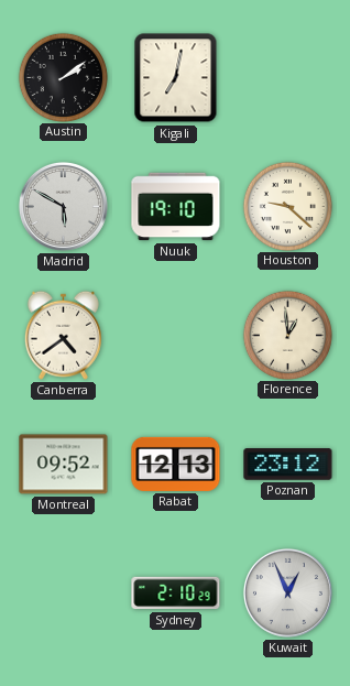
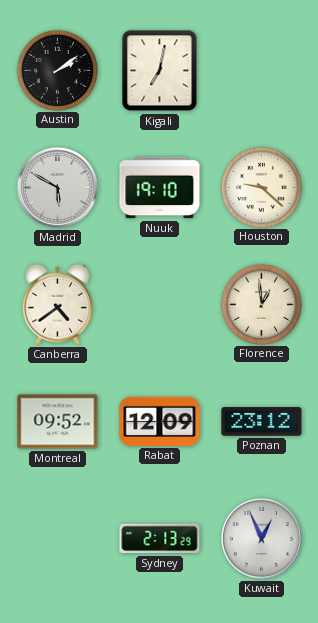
Rabat: 12:13 -> 12:09 (160, 421)
Sydney: 2:10 -> 2:13 (160, 539)
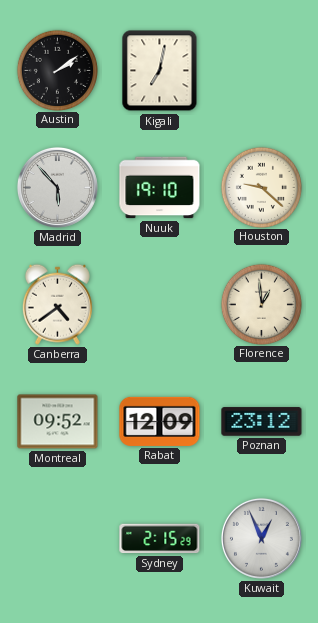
Madrid: 5:50 -> 5:53 (57, 187)
Sydney: 2:13 -> 2:15 (160, 539)
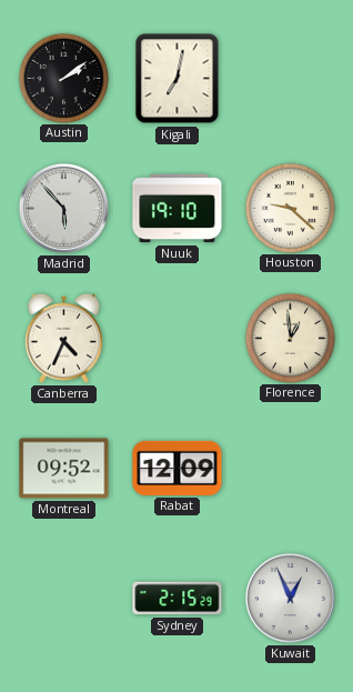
Canberra: 4:39 -> 4:34 (63, 338)
Poznan: 23:12 -> none (262, 422)
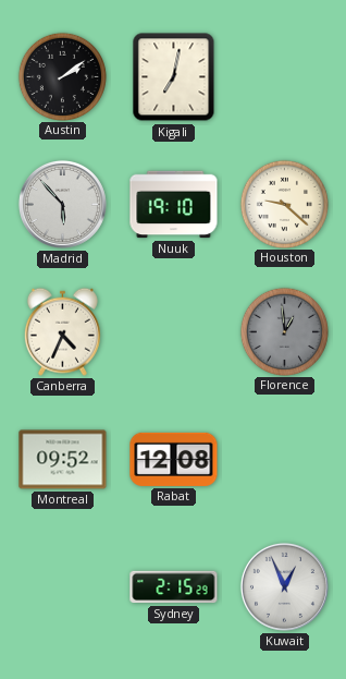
Florence dial: cream -> grey (284, 331)
Rabat: 12:09 -> 12:08 (174, 459)
